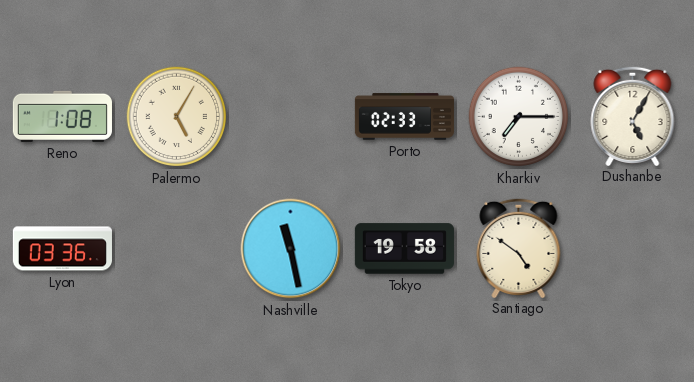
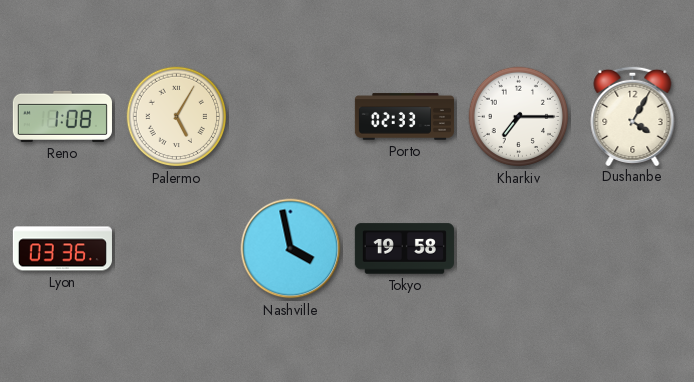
Dushanbe: 5:05 -> 4:05 (633, 115)
Nashville: 11:28 -> 3:58 (291, 249)
Santiago: 4:51 -> none (519, 247)
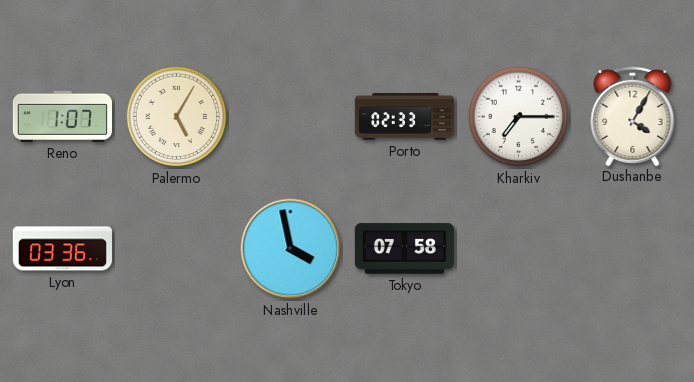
Reno: 1:08 -> 1:07 (62, 116)
Tokyo: 19:58 -> 07:58 (404, 249)
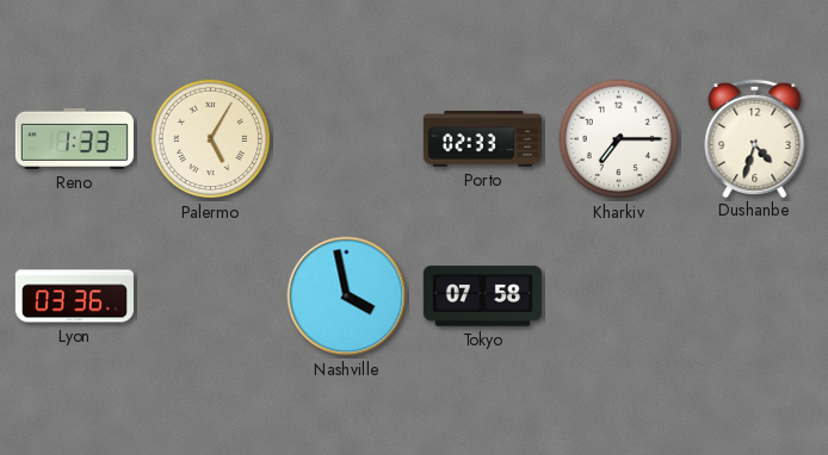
Reno: 1:07 -> 1:33 (74, 138)
Dushanbe: 4:05 -> 4:33 (755, 137)
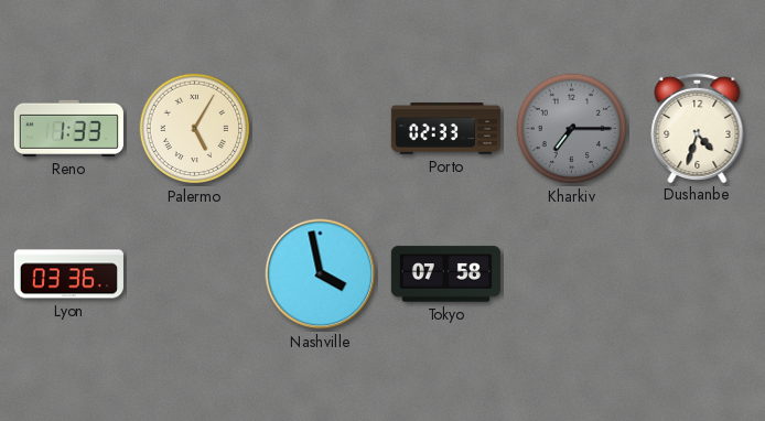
Kharkiv dial: white -> grey (572, 129)
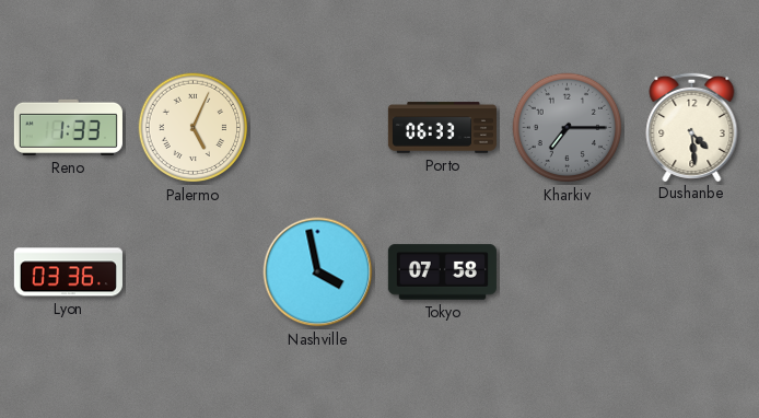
Palermo: 5:05 -> 5:04 (194, 128)
Porto: 02:33 -> 06:33 (442, 128)
Dushanbe: 4:33 -> 4:29 (692, 126)
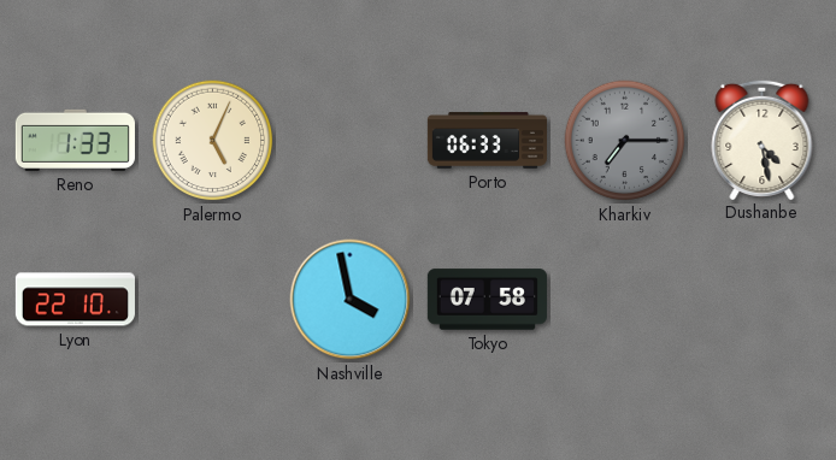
Dushanbe: 4:29 -> 4:28 (763, 138)
Lyon: 03:36 -> 22:10 (75, 300)
